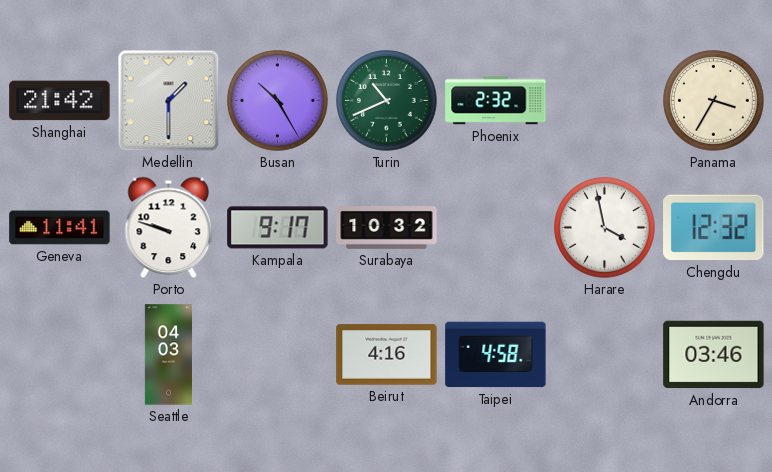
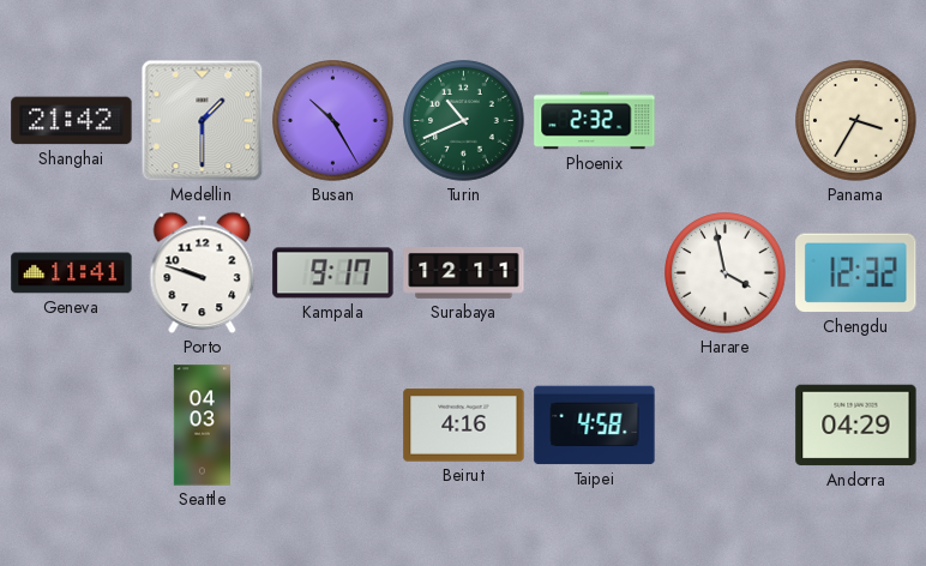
Surabaya: 10:32 -> 12:11 (464, 273)
Andorra: 03:46 -> 04:29 (856, 426)
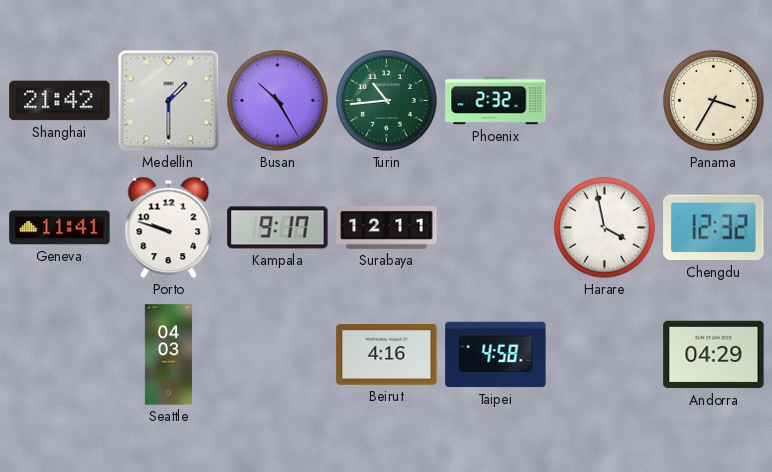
Turin: 10:41 -> 10:44 (387, 101)
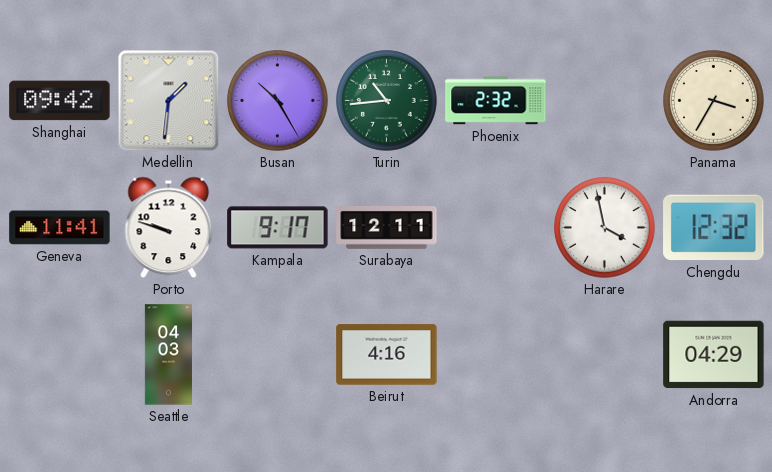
Shanghai: 21:42 -> 09:42 (60, 101)
Medellin: 1:30 -> 1:31 (169, 101)
Taipei: 4:58 -> none (496, 355)
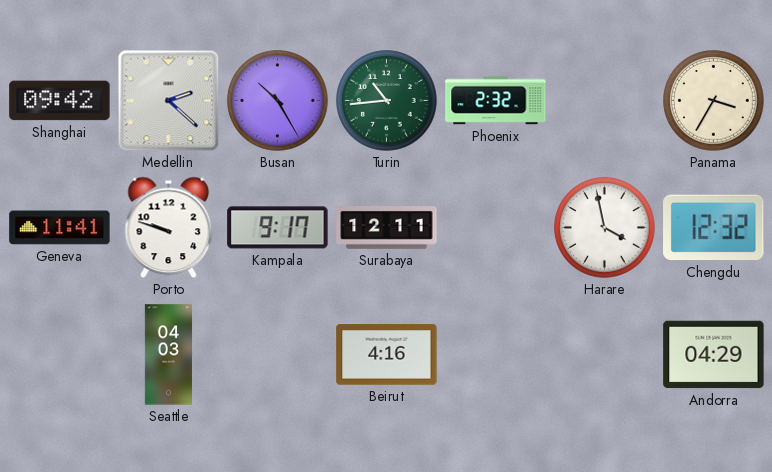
Medellin: 1:31 -> 2:22 (169, 101)
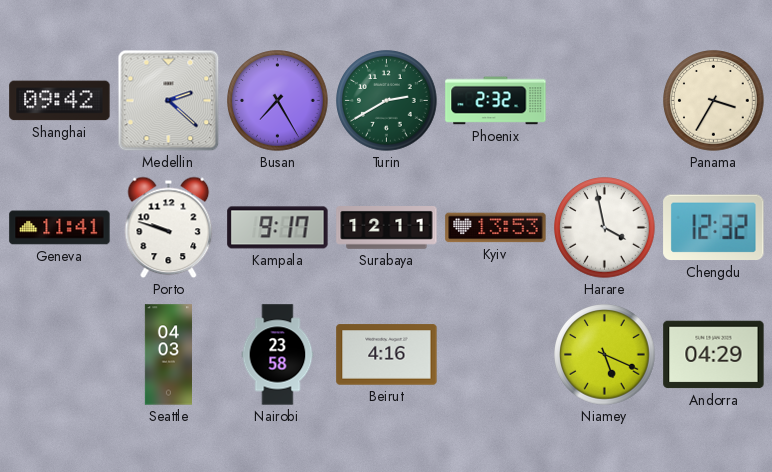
Busan: 10:25 -> 7:25 (278, 101)
Turin: 10:44 -> 2:40 (387, 101)
Kyiv: none -> 13:53 (496, 228)
Nairobi: none -> 23:58 (278, 355)
Niamey: none -> 5:19 (605, 355)
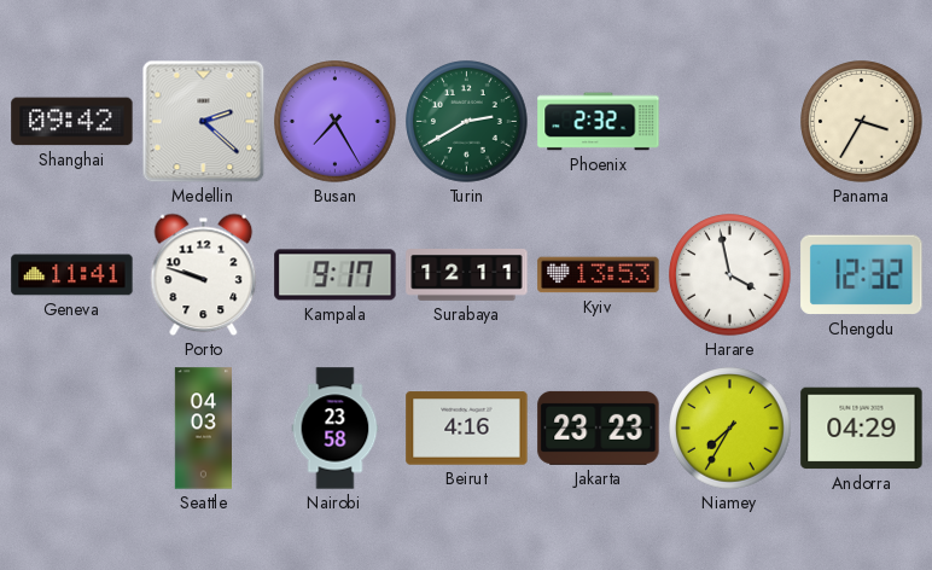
Jakarta: none -> 23:23 (599, 427)
Niamey: 5:19 -> 7:35 (730, 429)
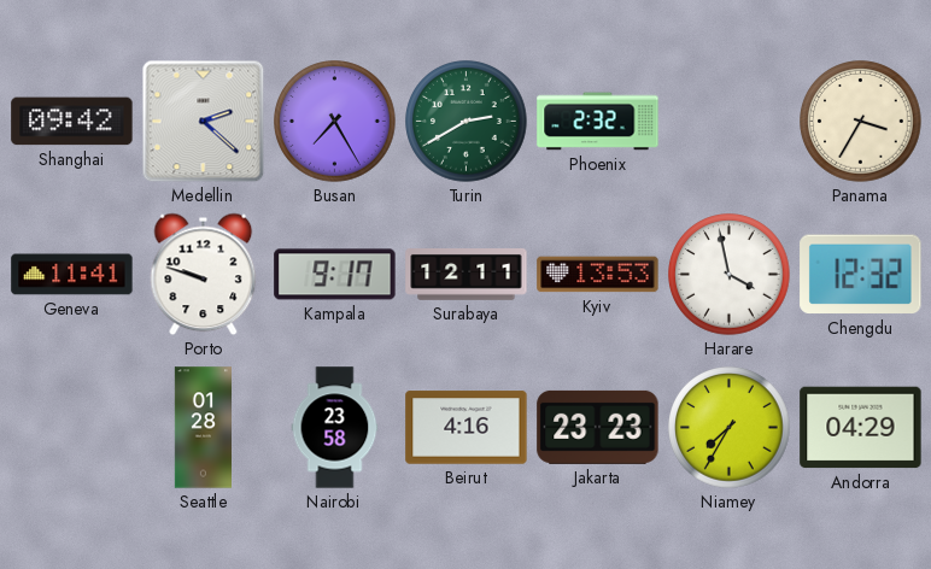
Seattle: 04:03 -> 01:28 (203, 428)
